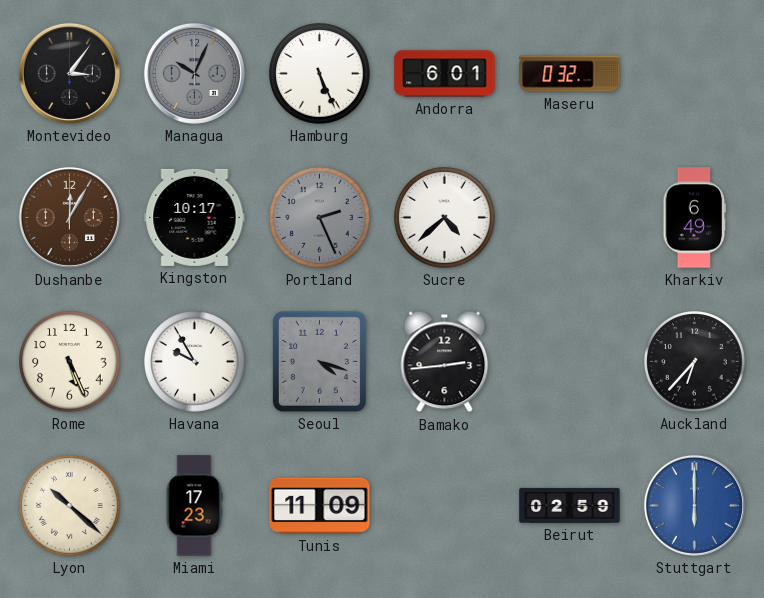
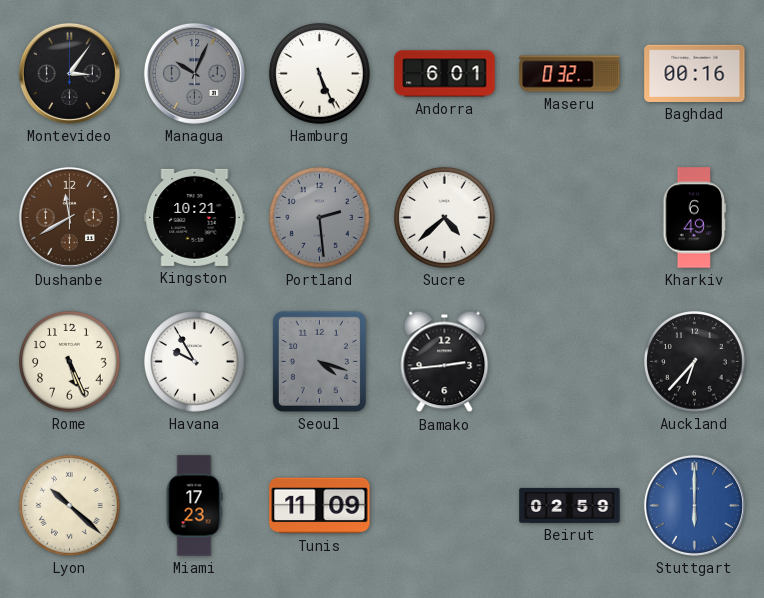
Baghdad: none -> 00:16 (695, 73)
Dushanbe: 12:05 -> 11:40 (69, 217)
Kingston: 10:17 -> 10:21 (195, 217)
Portland: 2:26 -> 2:29 (320, 218)
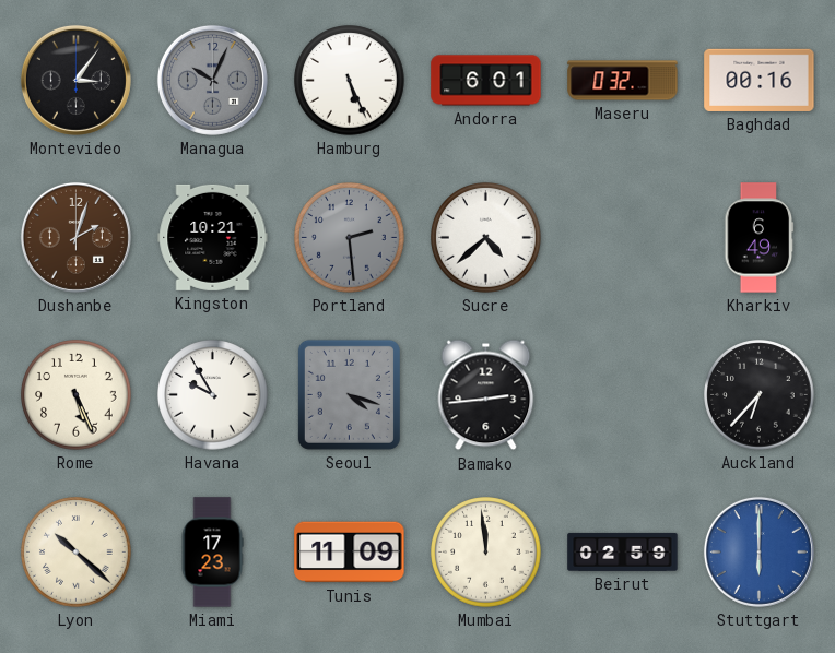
Dushanbe: 11:40 -> 2:03 (75, 237)
Mumbai: none -> 11:59 (486, 553)
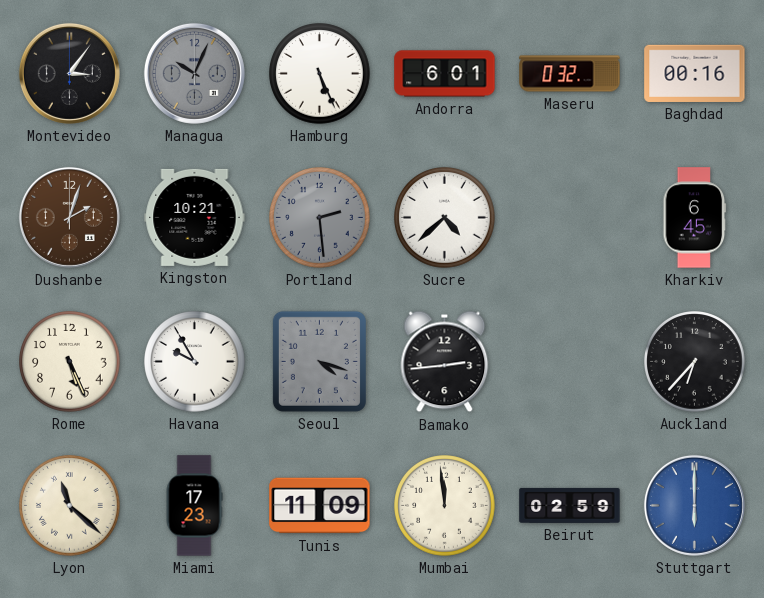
Kharkiv: 6:49 -> 6:45 (695, 218)
Lyon: 10:22 -> 11:22 (70, 506)
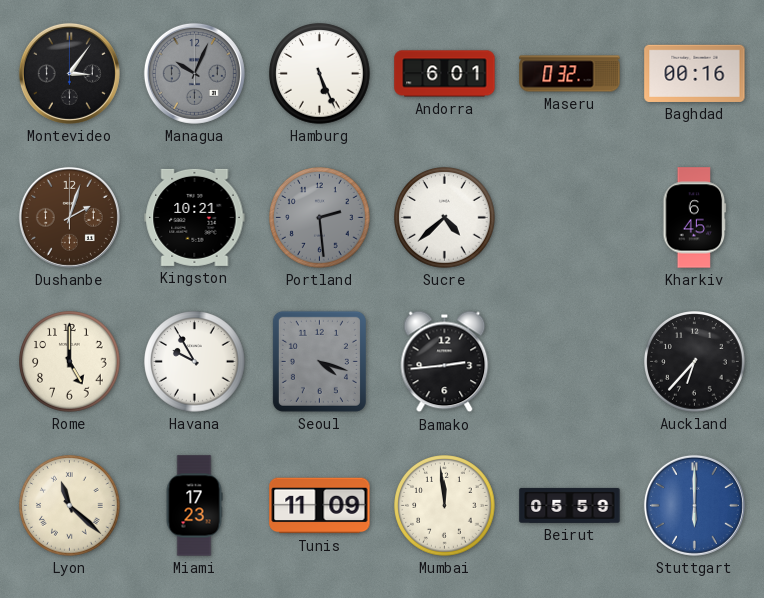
Rome: 5:26 -> 5:00 (70, 362)
Beirut: 02:59 -> 05:59 (570, 505)
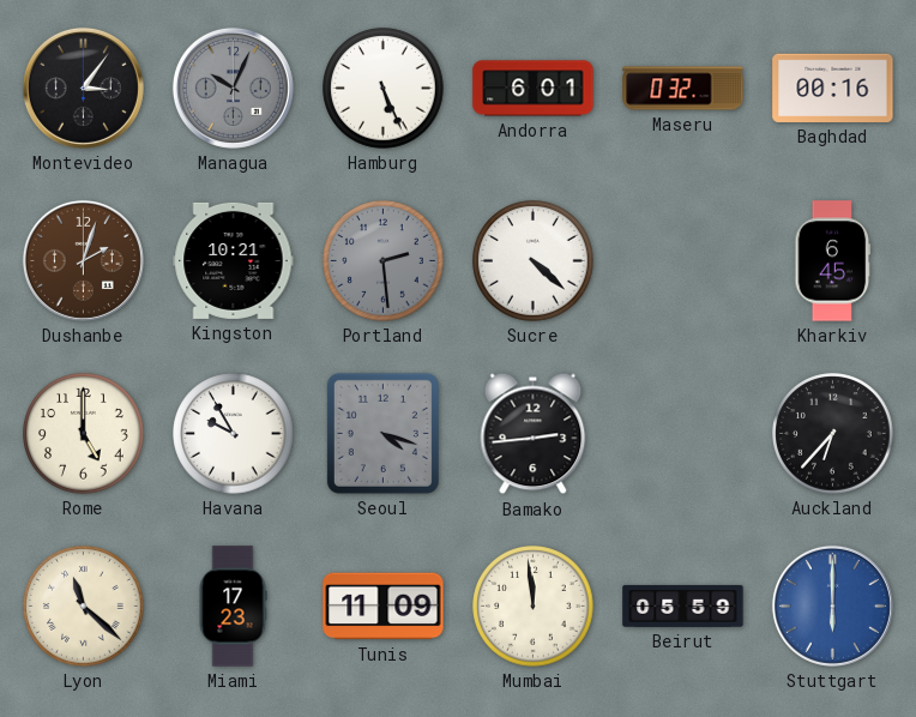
Sucre: 4:38 -> 4:22 (534, 261)
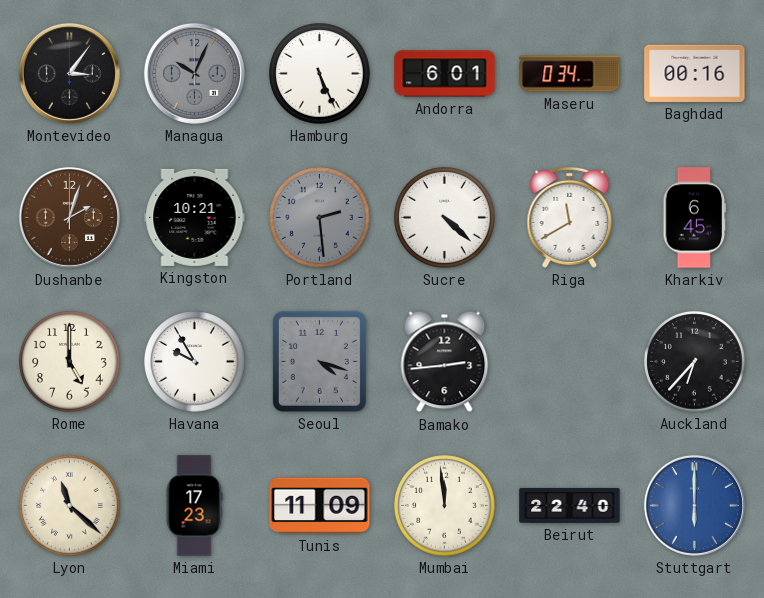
Maseru: 0:32 -> 0:34 (570, 74)
Riga: none -> 11:40 (570, 217)
Beirut: 05:59 -> 22:40 (570, 505)
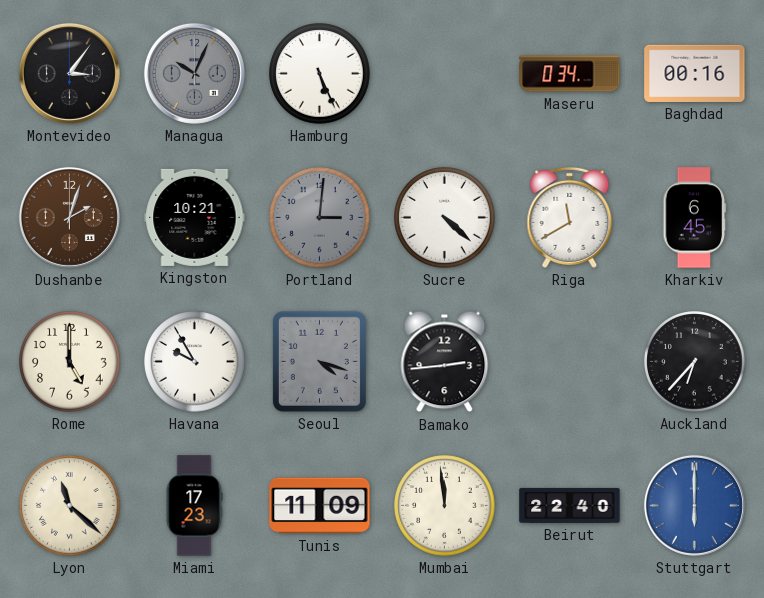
Andorra: 6:01 -> none (445, 74)
Portland: 2:29 -> 3:01 (320, 218)
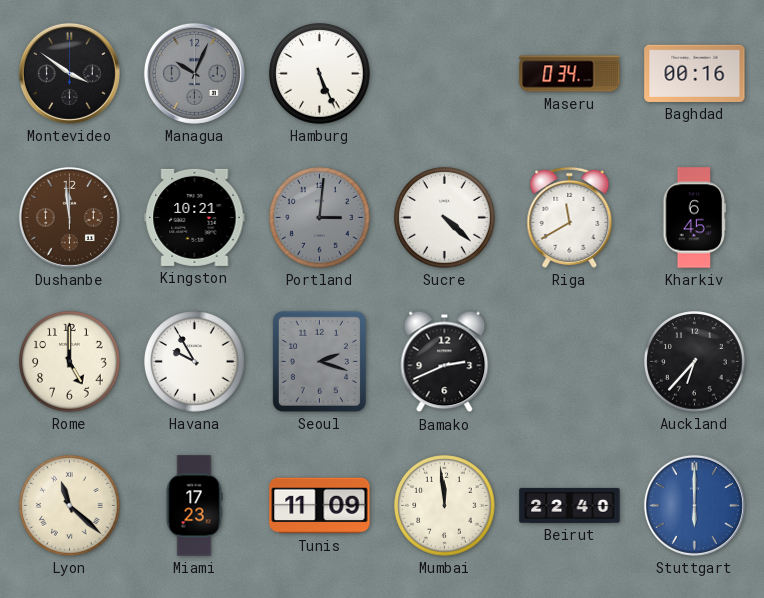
Montevideo: 3:06 -> 3:51 (69, 73)
Dushanbe: 2:03 -> 11:59 (69, 217)
Seoul: 4:18 -> 2:18 (319, 361)
Bamako: 2:44 -> 2:41 (445, 362)
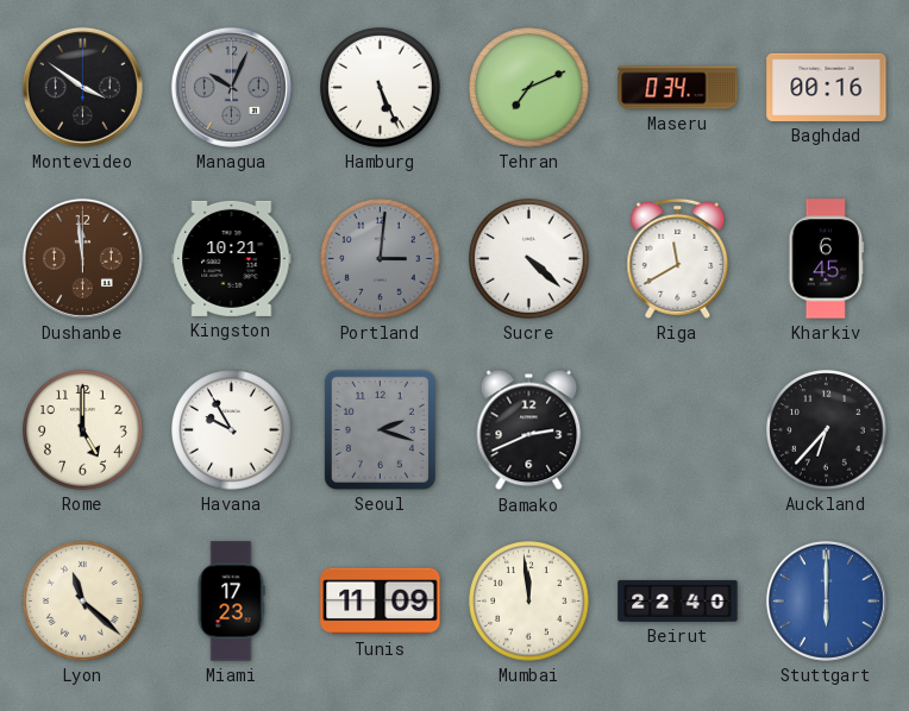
Tehran: none -> 7:11 (529, 88)
